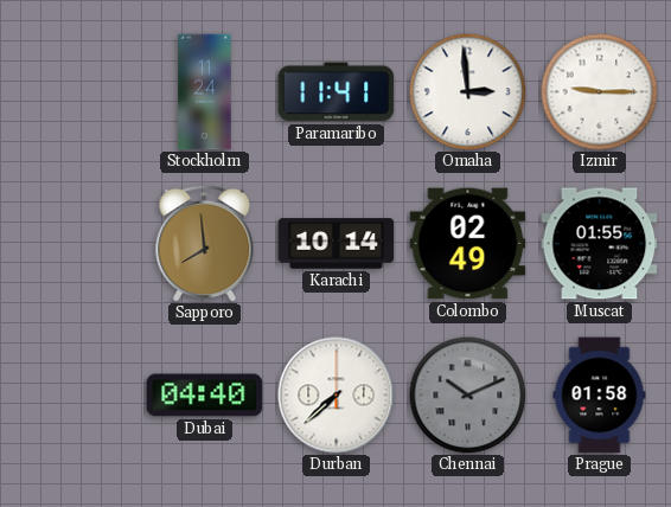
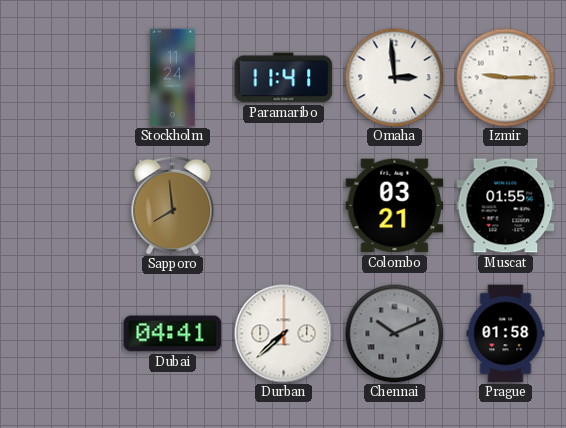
Karachi: 10:14 -> none (337, 244)
Colombo: 02:49 -> 03:21 (395, 206)
Dubai: 04:40 -> 04:41 (173, 334)
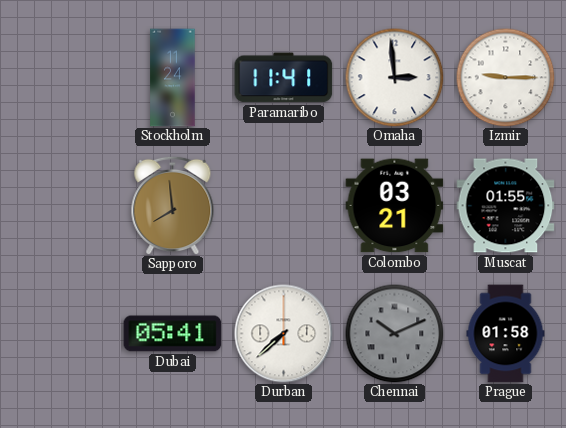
Dubai: 04:41 -> 05:41 (173, 334)
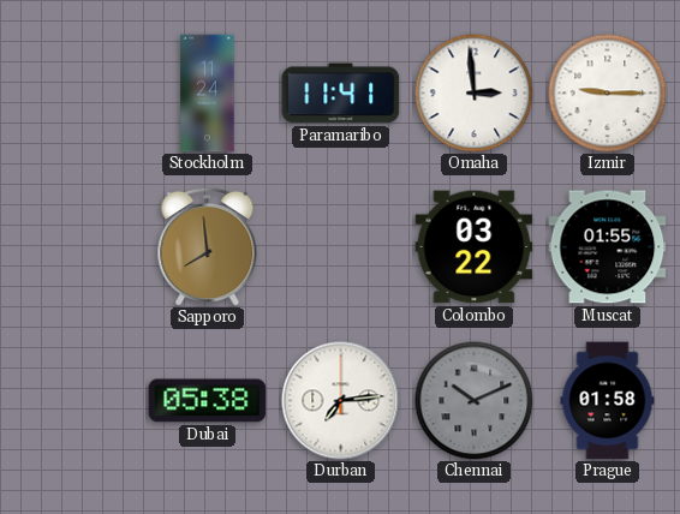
Colombo: 03:21 -> 03:22 (475, 247)
Dubai: 05:41 -> 05:38 (208, 401)
Durban: 7:38 -> 7:14 (341, 401)
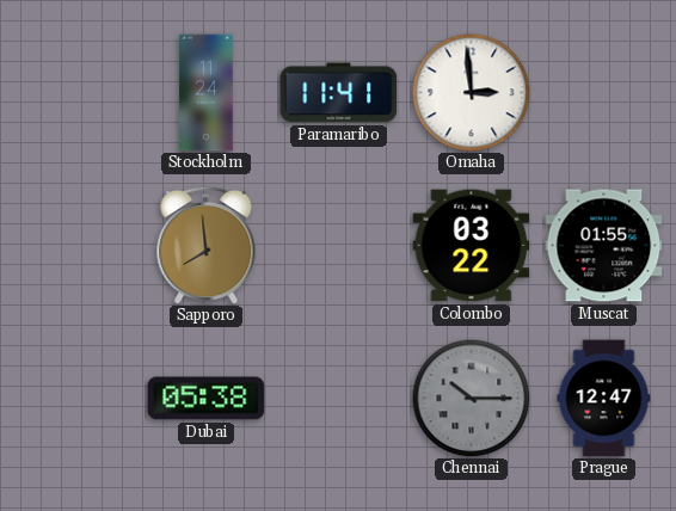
Izmir: 9:15 -> none (608, 94)
Durban: 7:14 -> none (341, 401)
Chennai: 10:11 -> 10:15 (472, 399)
Prague: 01:58 -> 12:47 (604, 399)
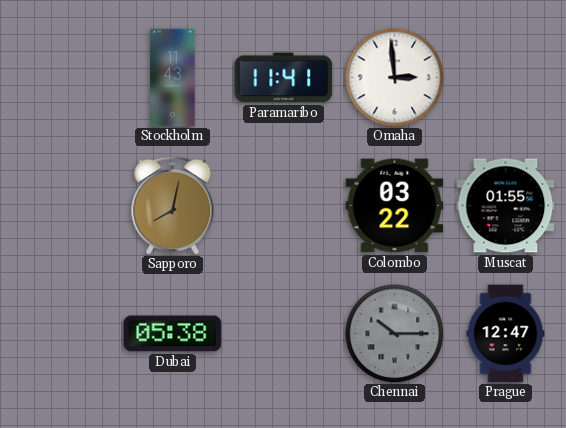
Stockholm: 11:24 -> 11:43 (173, 78)
Sapporo: 7:59 -> 8:02 (173, 205)
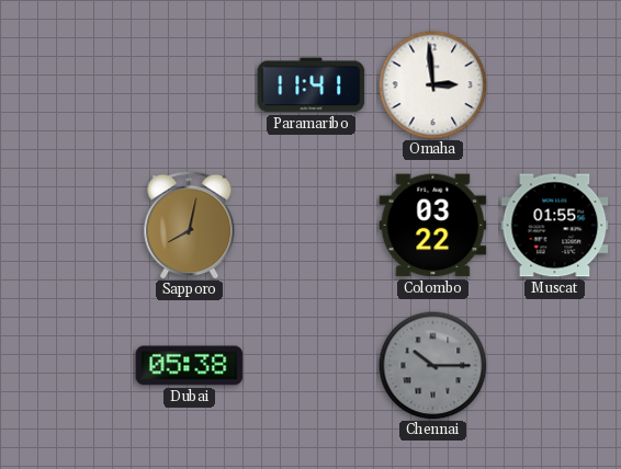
Stockholm: 11:43 -> none (173, 78)
Prague: 12:47 -> none (506, 334)
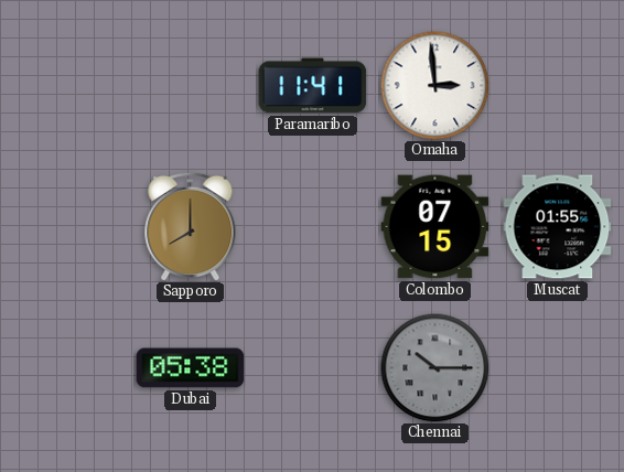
Sapporo: 8:02 -> 8:00 (191, 226)
Colombo: 03:22 -> 07:15 (435, 227)
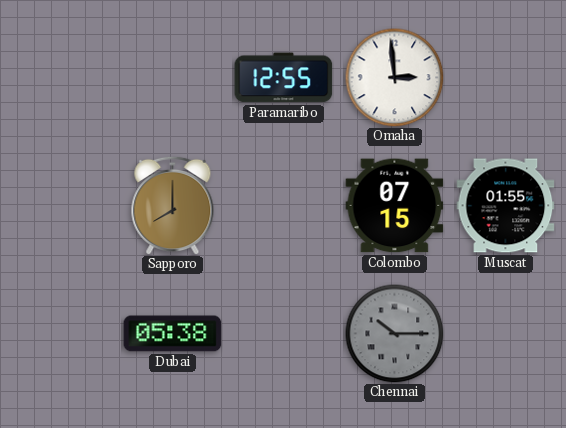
Paramaribo: 11:41 -> 12:55 (284, 78)
